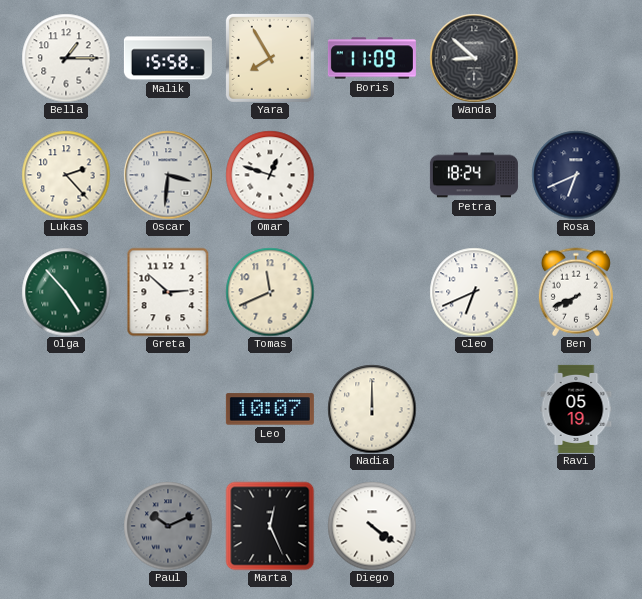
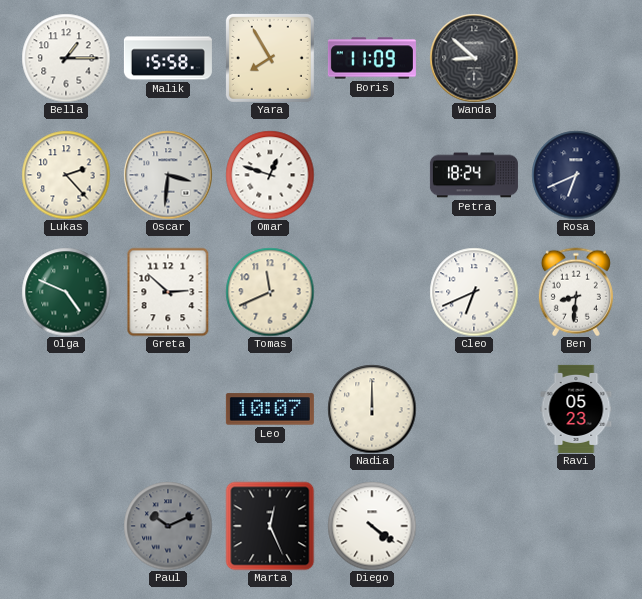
Olga: 4:53 -> 4:49 (66, 292)
Ben: 7:41 -> 8:31 (576, 292)
Ravi: 05:19 -> 05:23 (576, 409)
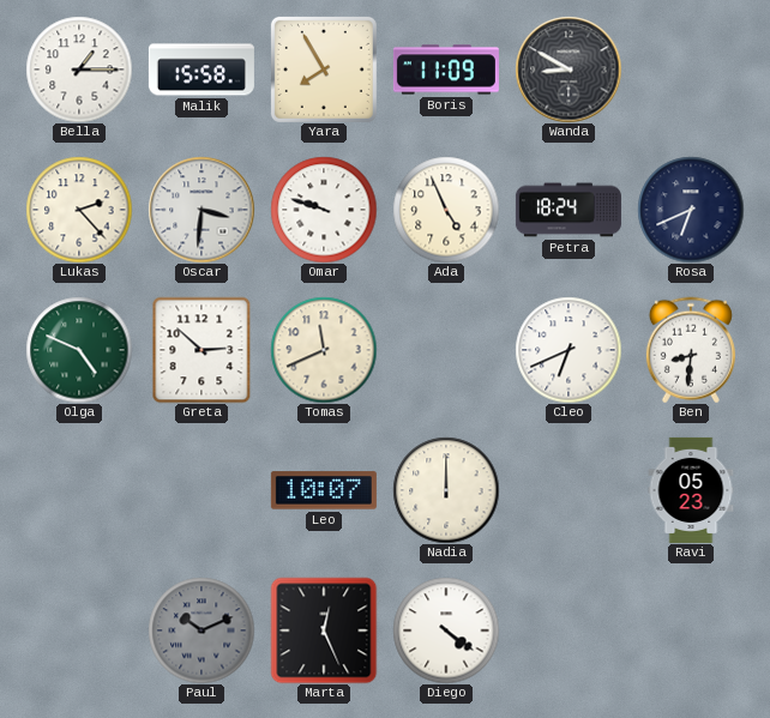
Wanda: 8:52 -> 8:50 (569, 70)
Omar: 12:48 -> 9:48 (324, 210)
Ada: none -> 4:56 (446, 210)
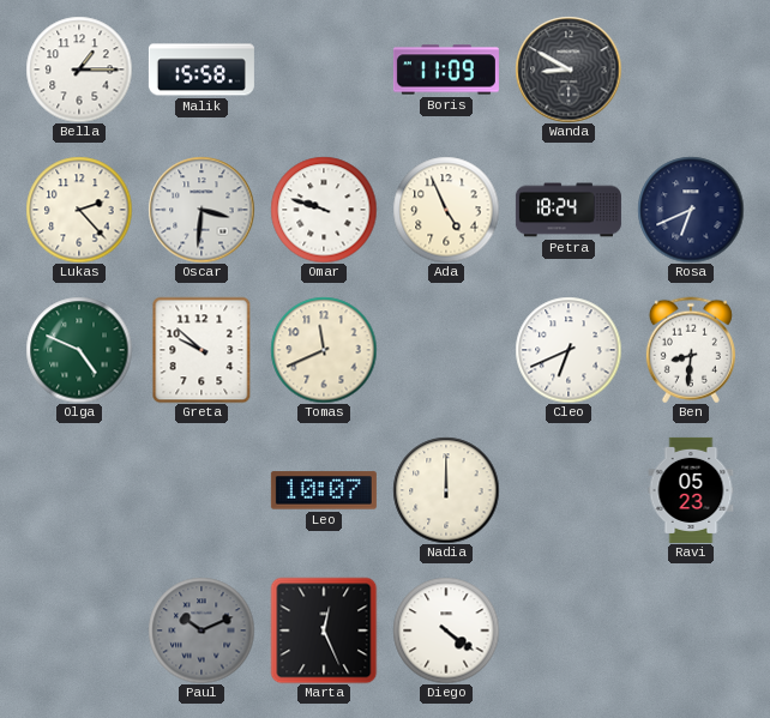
Yara: 7:55 -> none (324, 70)
Greta: 2:52 -> 9:52 (201, 350)
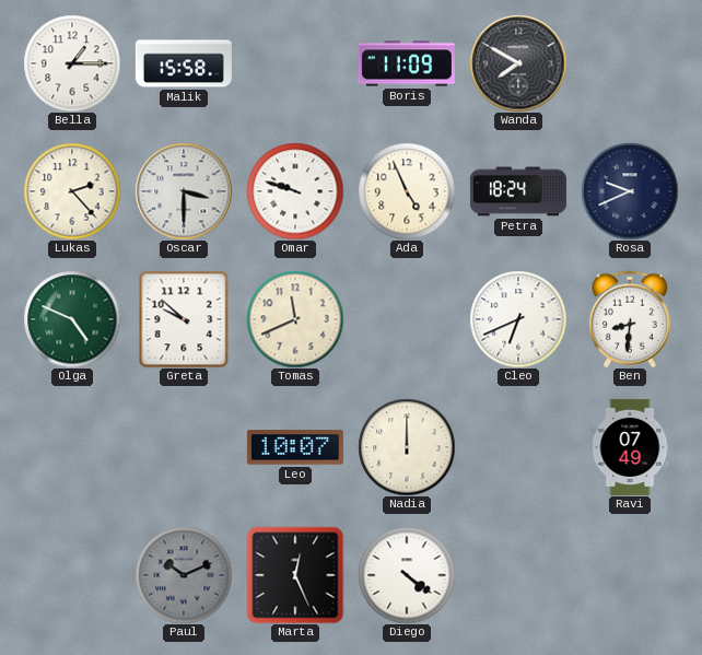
Wanda: 8:50 -> 7:50 (518, 63)
Oscar: 3:31 -> 3:30 (184, 191)
Rosa: 6:41 -> 9:41 (630, 191)
Ravi: 05:23 -> 07:49 (630, 447)
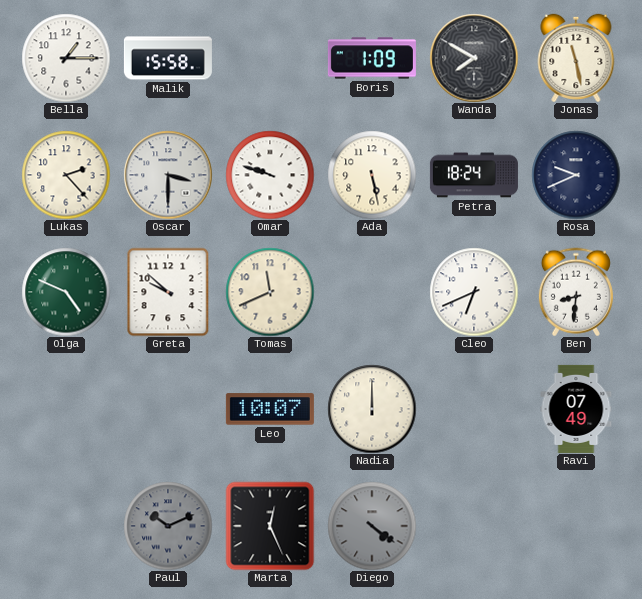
Boris: 11:09 -> 1:09 (372, 58)
Jonas: none -> 11:28 (576, 57)
Ada: 4:56 -> 5:28 (372, 175)
Diego dial: white -> grey (372, 526)
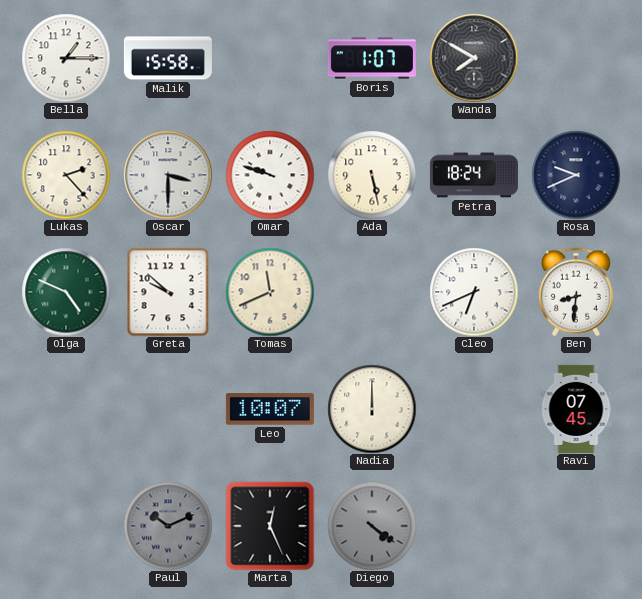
Boris: 1:09 -> 1:07 (372, 58)
Jonas: 11:28 -> none (576, 57)
Ravi: 07:49 -> 07:45 (576, 409)
